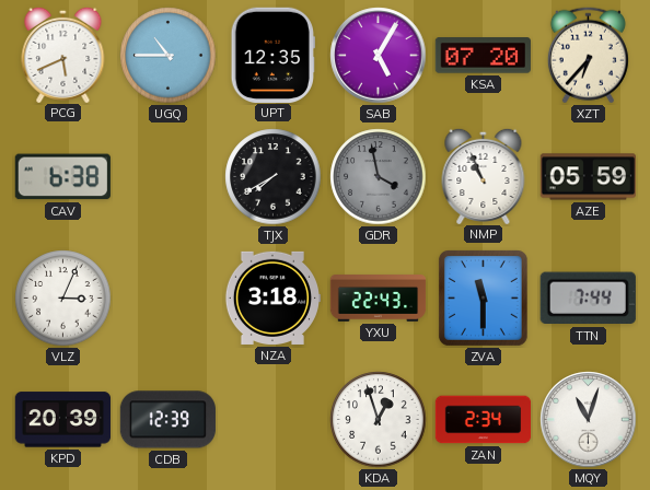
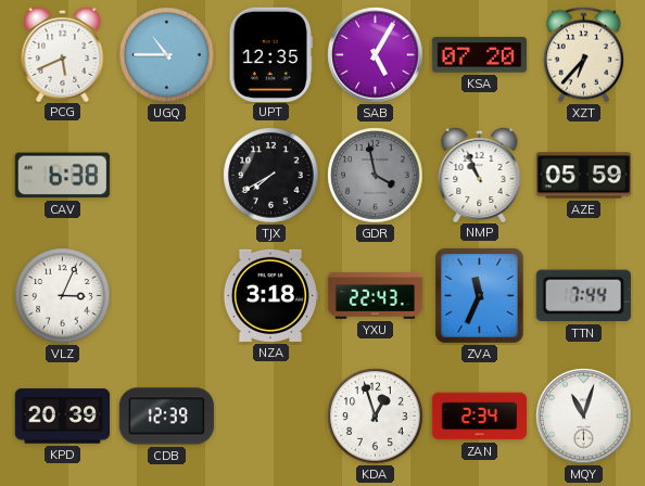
ZVA: 11:30 -> 11:34 (479, 295)
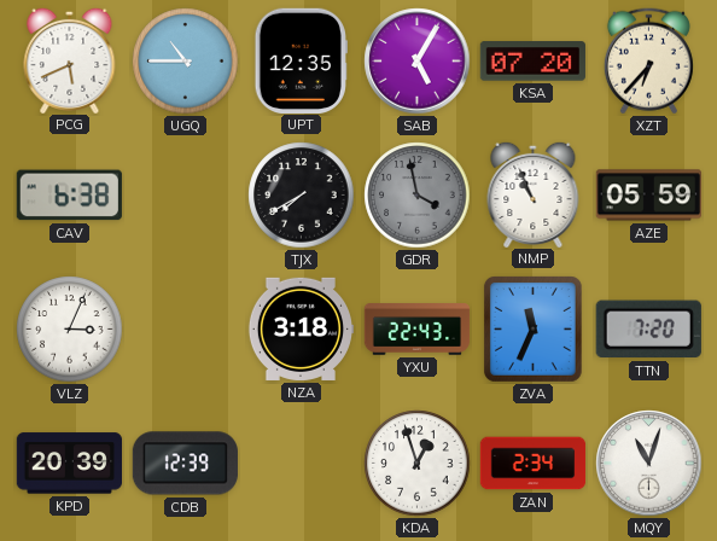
TTN: 7:44 -> 7:20 (648, 330)
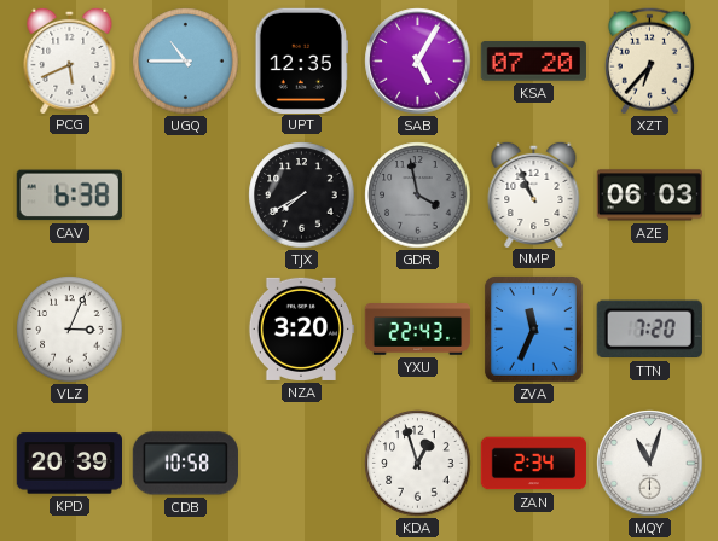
AZE: 05:59 -> 06:03 (649, 196)
NZA: 3:18 -> 3:20 (300, 328)
CDB: 12:39 -> 10:58 (185, 464)
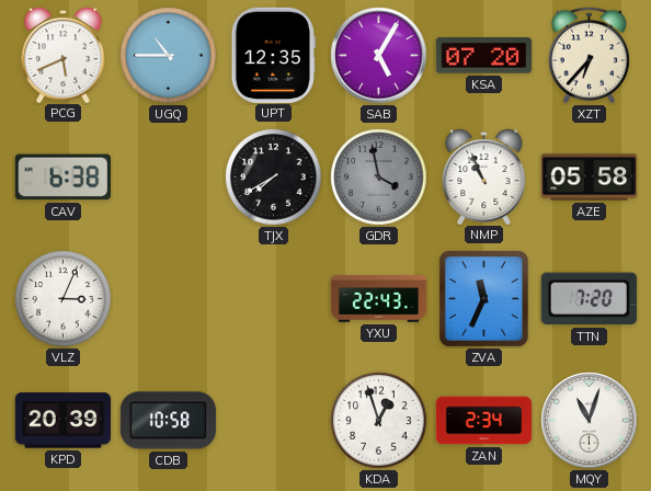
AZE: 06:03 -> 05:58 (589, 178)
NZA: 3:20 -> none (300, 328)
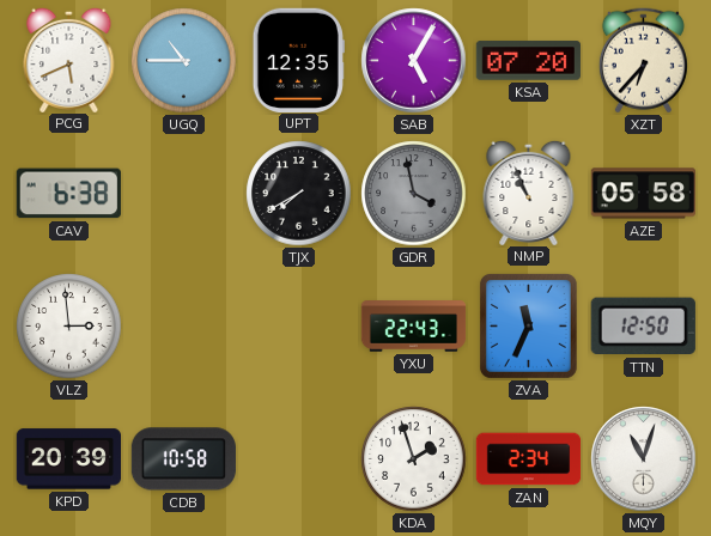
VLZ: 3:04 -> 2:59 (69, 327)
TTN: 7:20 -> 12:50 (643, 327)
KDA: 12:57 -> 1:57 (414, 459)
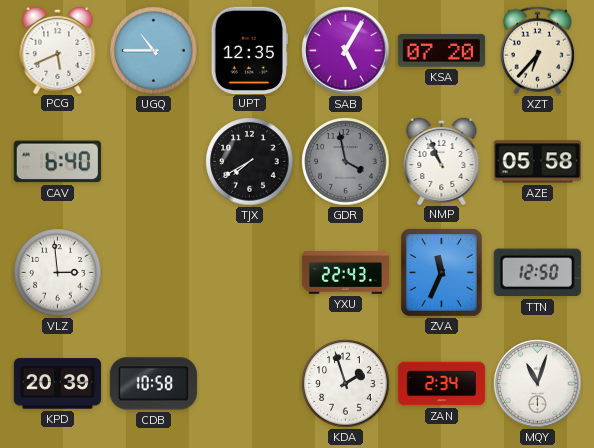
CAV: 6:38 -> 6:40 (57, 162)
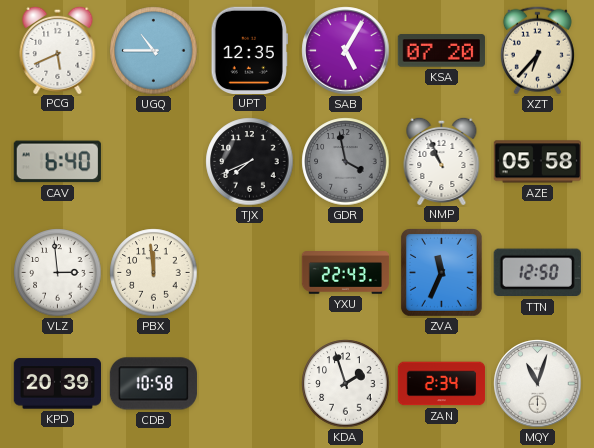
TJX: 7:40 -> 7:41 (250, 162)
PBX: none -> 11:59 (154, 273)
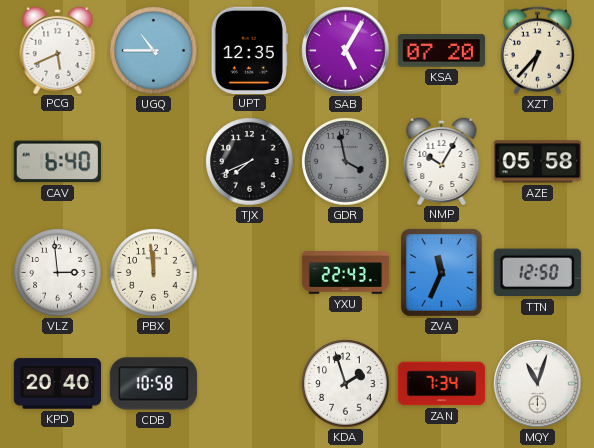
NMP: 10:56 -> 10:05 (442, 160)
KPD: 20:39 -> 20:40 (57, 384)
ZAN: 2:34 -> 7:34 (442, 384)
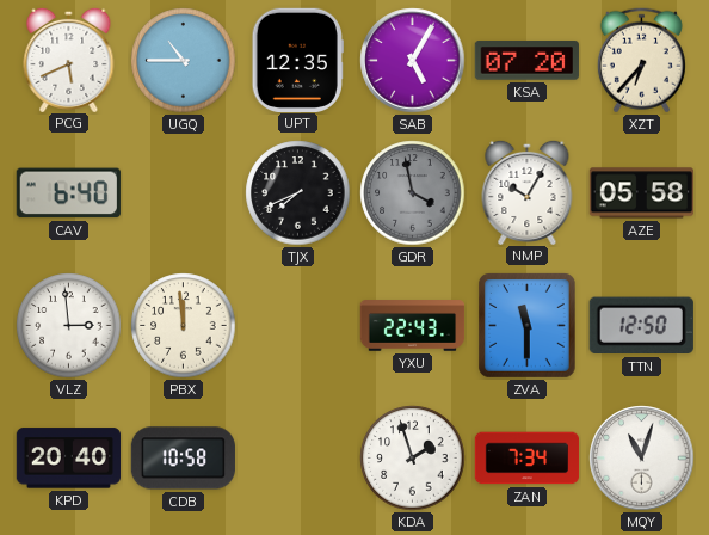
ZVA: 11:34 -> 11:30 (526, 325)
